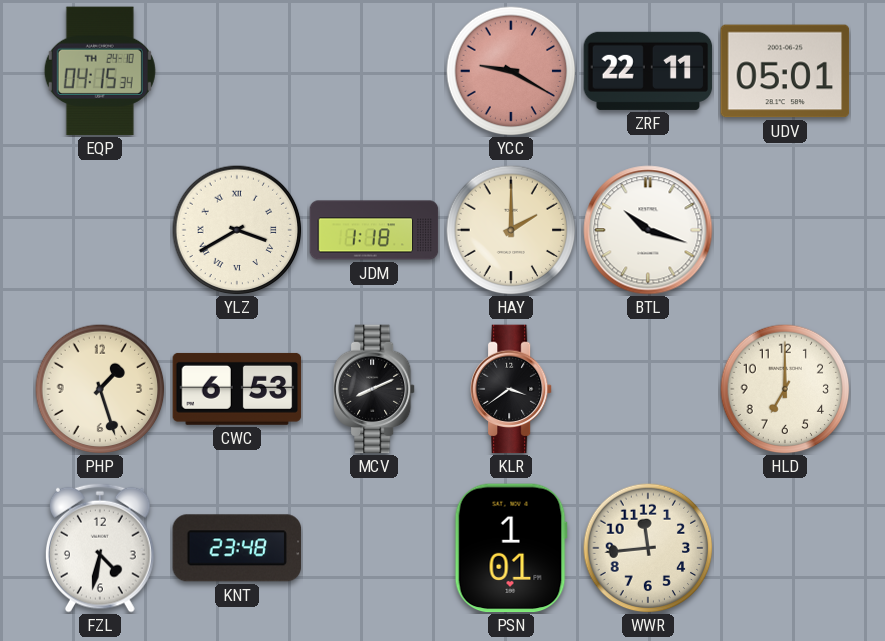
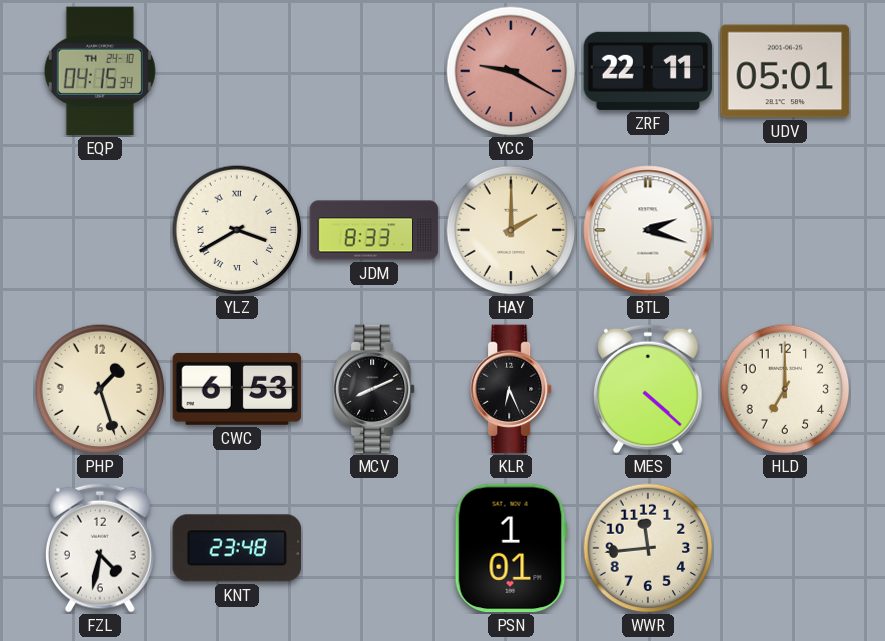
JDM: 1:18 -> 8:33 (374, 230)
BTL: 10:18 -> 2:18 (648, 230)
KLR: 3:39 -> 6:26 (511, 389)
MES: none -> 4:22 (649, 389)
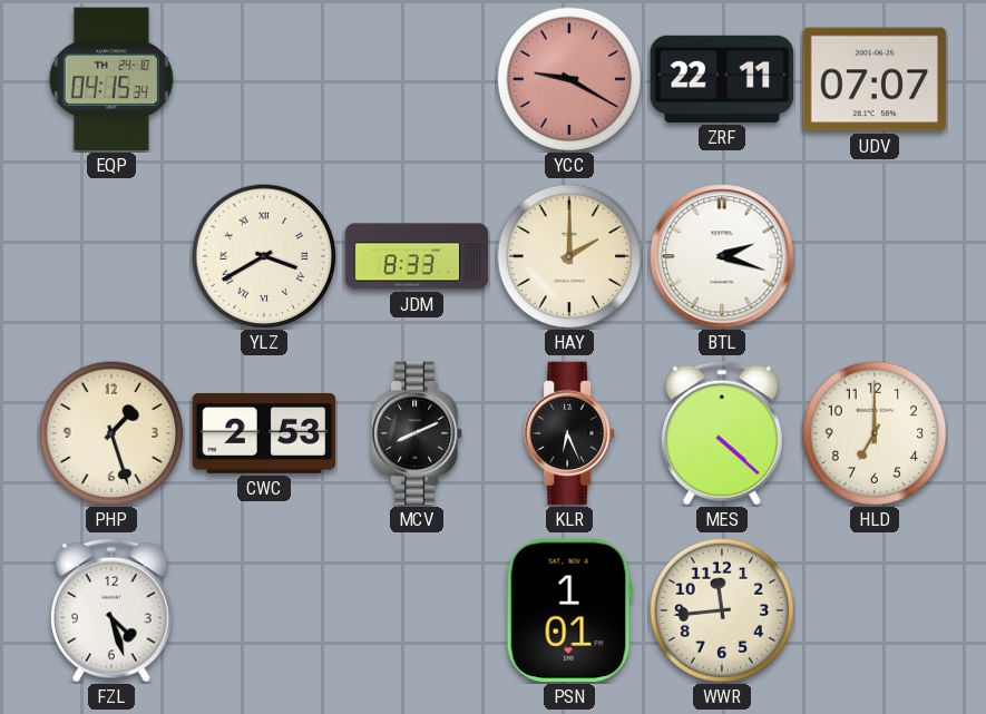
UDV: 05:01 -> 07:07 (875, 79)
CWC: 6:53 -> 2:53 (264, 433)
FZL: 4:32 -> 4:27 (113, 610)
KNT: 23:48 -> none (237, 548)
